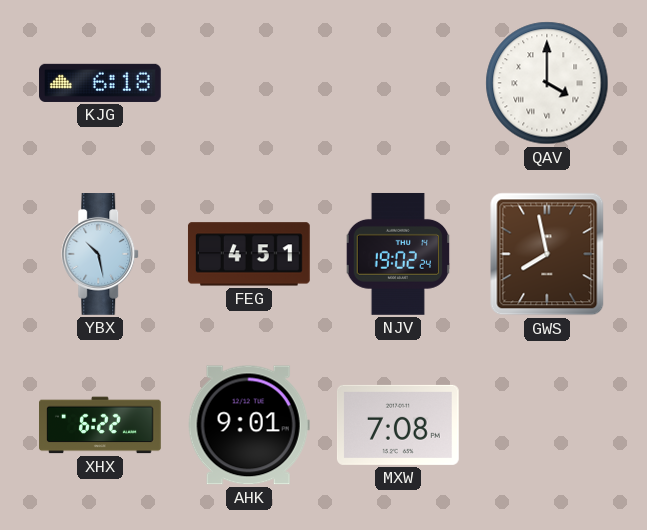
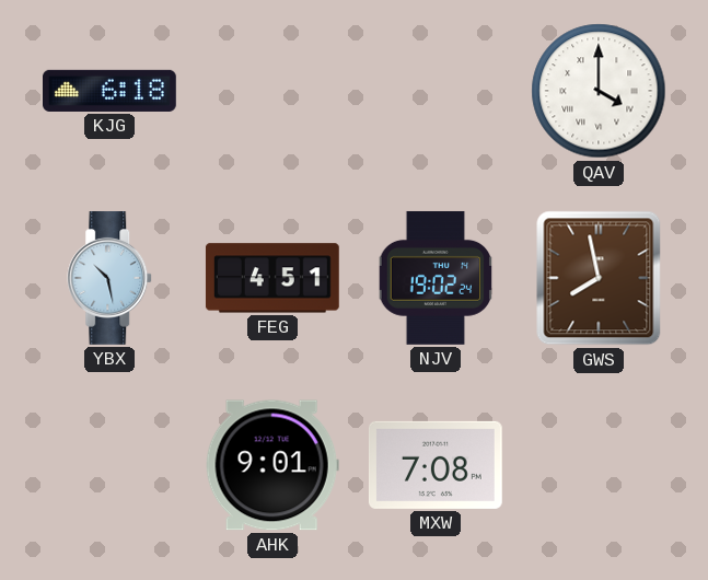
XHX: 6:22 -> none (101, 425)
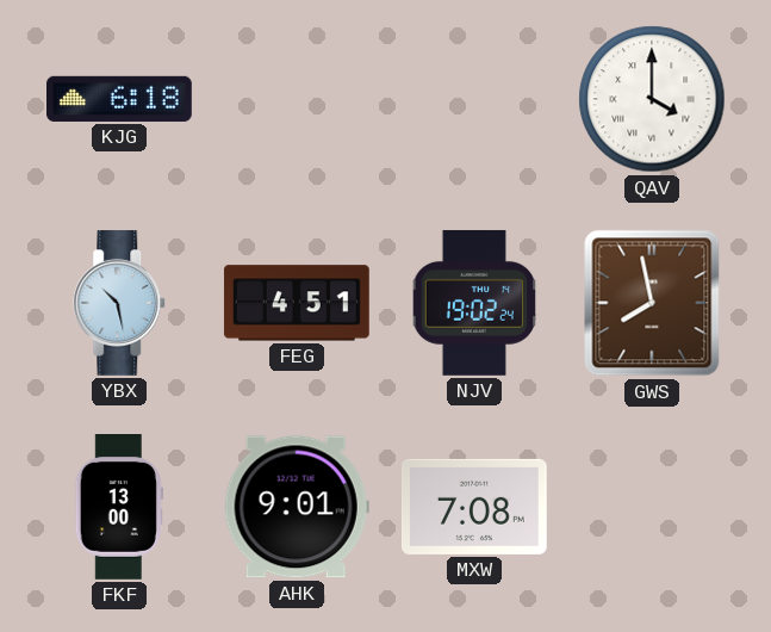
FKF: none -> 13:00 (119, 508)
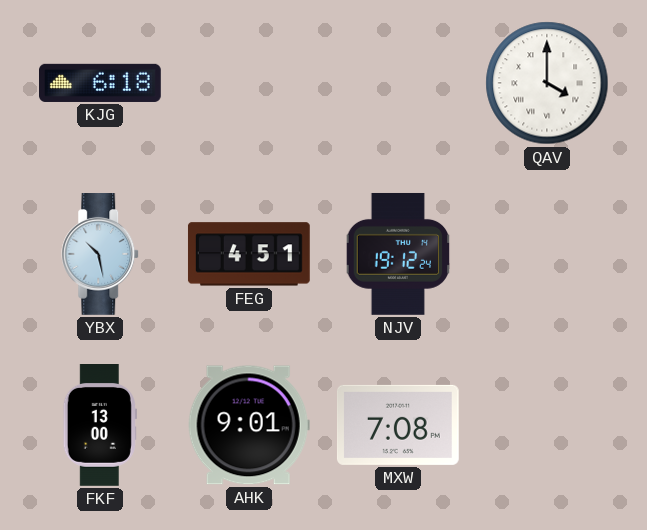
NJV: 19:02 -> 19:12 (398, 254)
GWS: 7:58 -> none (652, 303)
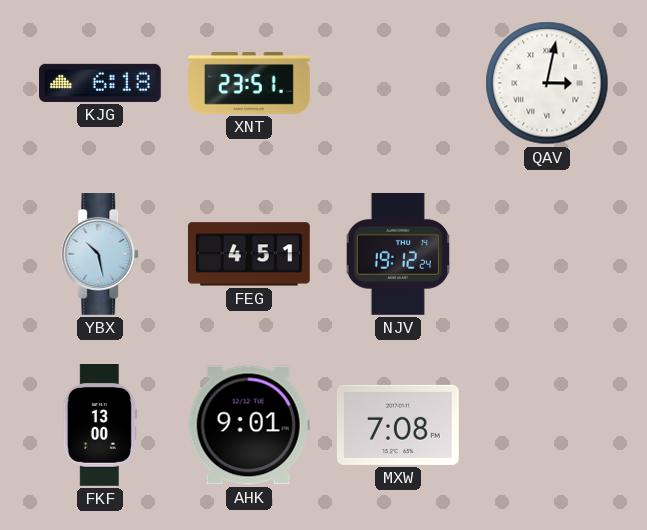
XNT: none -> 23:51 (250, 83)
QAV: 4:00 -> 3:02 (547, 83)
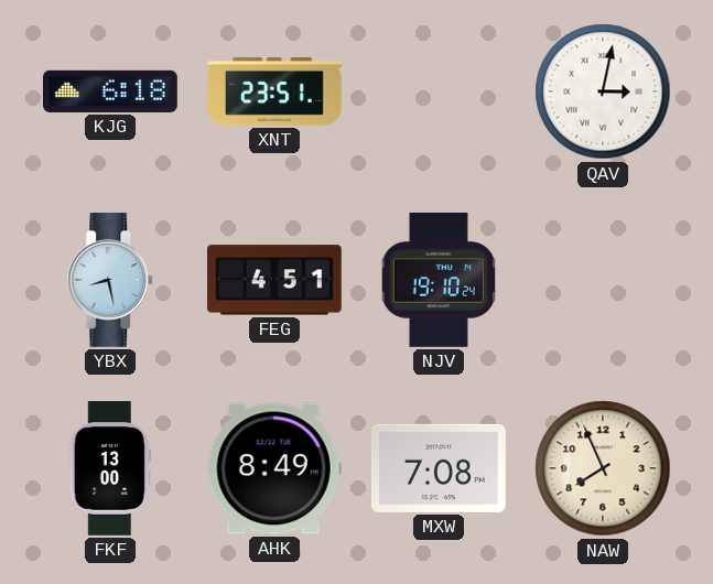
YBX: 10:28 -> 8:28 (111, 281)
NJV: 19:12 -> 19:10 (439, 280)
AHK: 9:01 -> 8:49 (274, 468)
NAW: none -> 7:56 (603, 468)
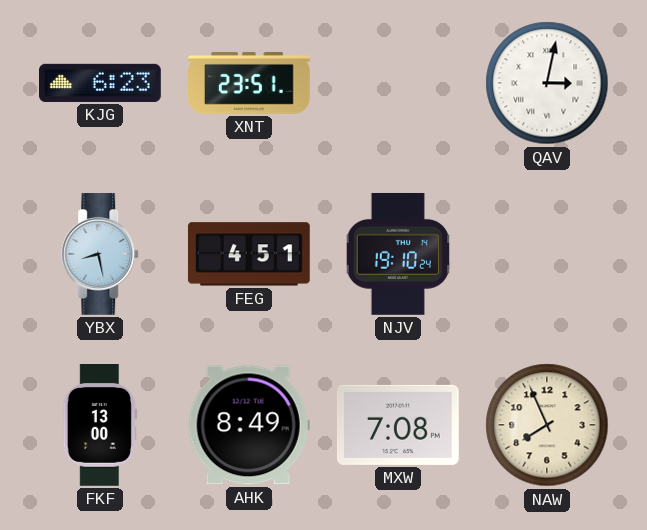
KJG: 6:18 -> 6:23 (101, 83)
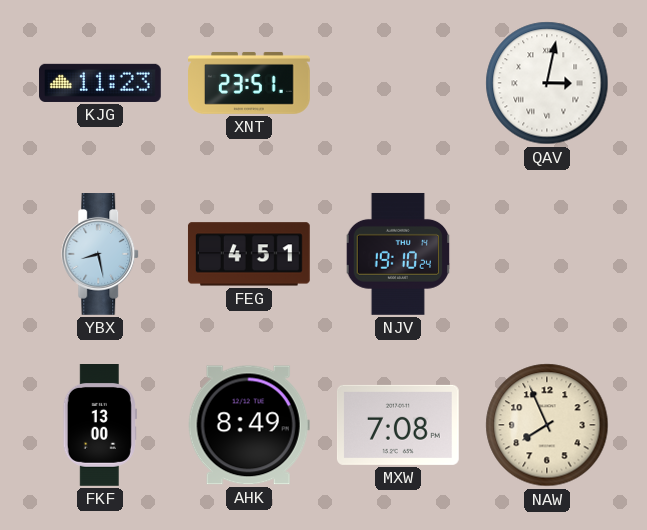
KJG: 6:23 -> 11:23 (101, 83)
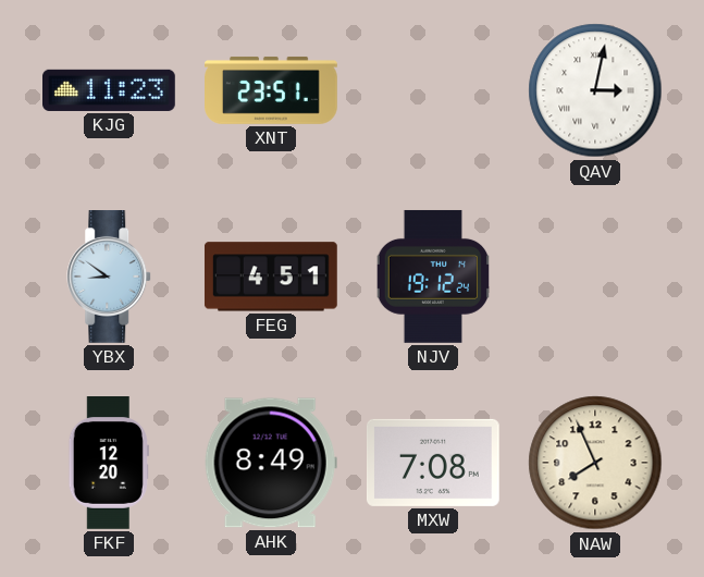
YBX: 8:28 -> 8:51 (110, 278)
NJV: 19:10 -> 19:12 (433, 277)
FKF: 13:00 -> 12:20 (109, 464)
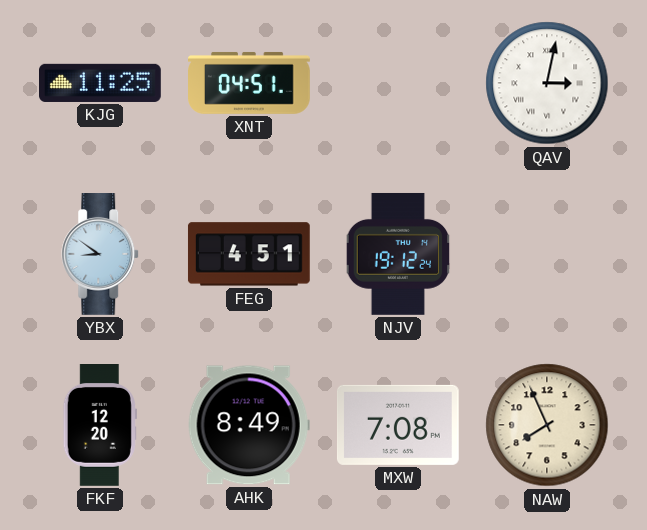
KJG: 11:23 -> 11:25 (101, 83)
XNT: 23:51 -> 04:51 (250, 83)
